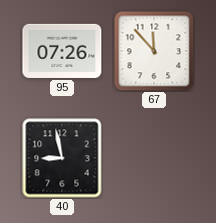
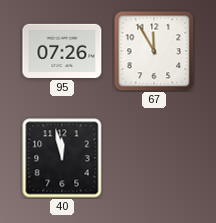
67: 11:53 -> 11:55 (154, 51)
40: 8:58 -> 11:58 (62, 158)
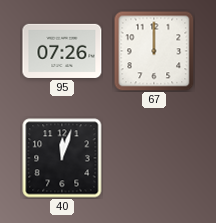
67: 11:55 -> 12:00 (154, 51)
40: 11:58 -> 12:03 (62, 158)
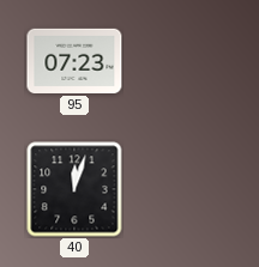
95: 07:26 -> 07:23 (74, 61)
67: 12:00 -> none (154, 51)
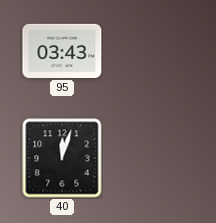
95: 07:23 -> 03:43 (62, 51)
